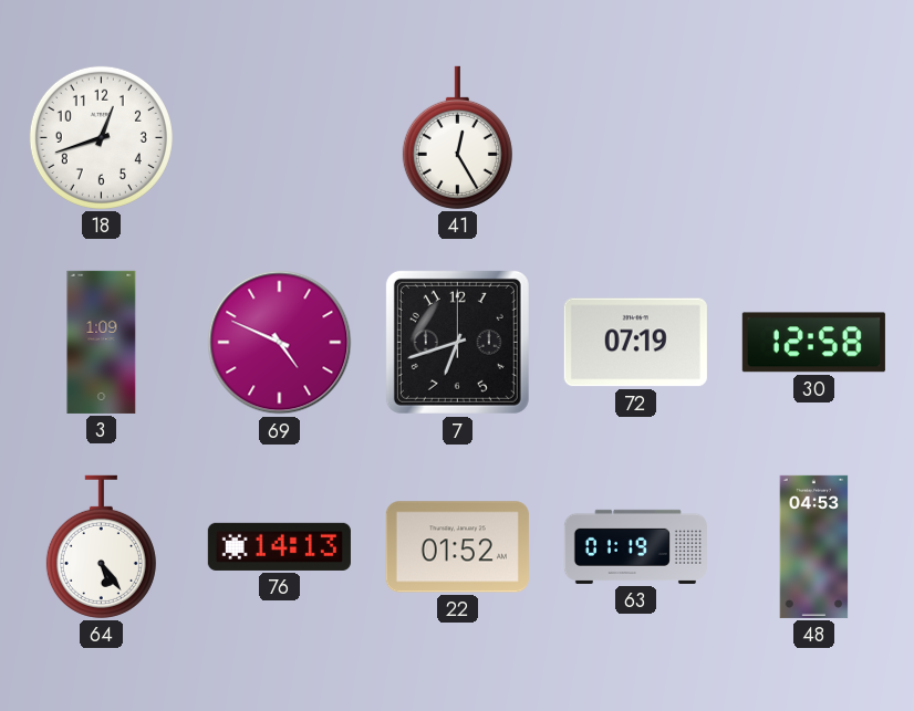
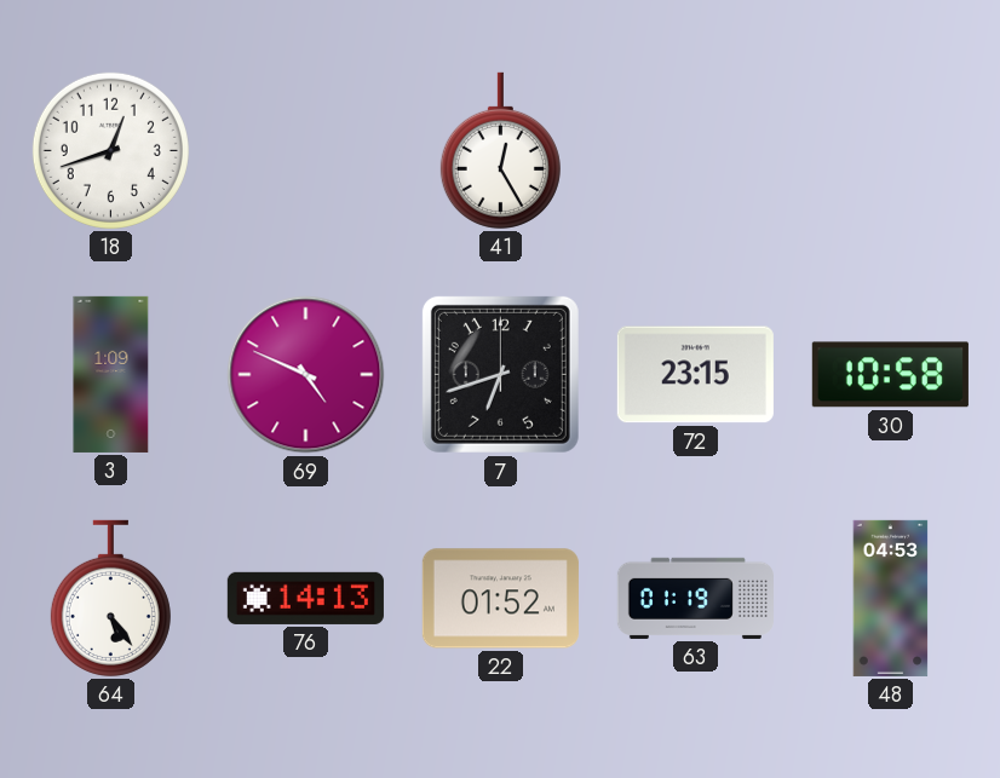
72: 07:19 -> 23:15 (695, 375)
30: 12:58 -> 10:58 (890, 375)
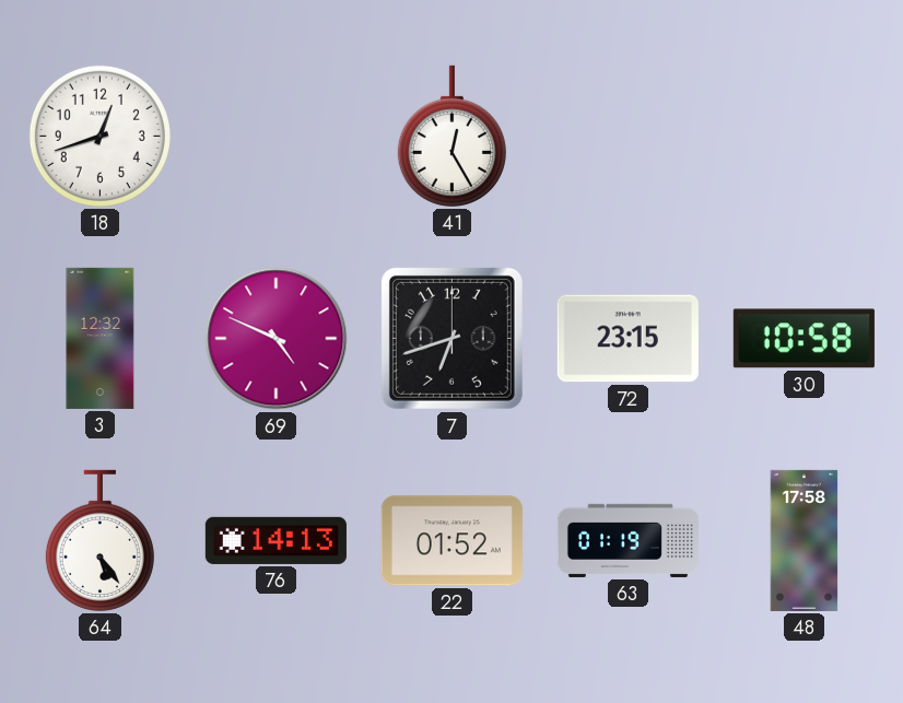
3: 1:09 -> 12:32 (101, 338)
48: 04:53 -> 17:58 (805, 540)
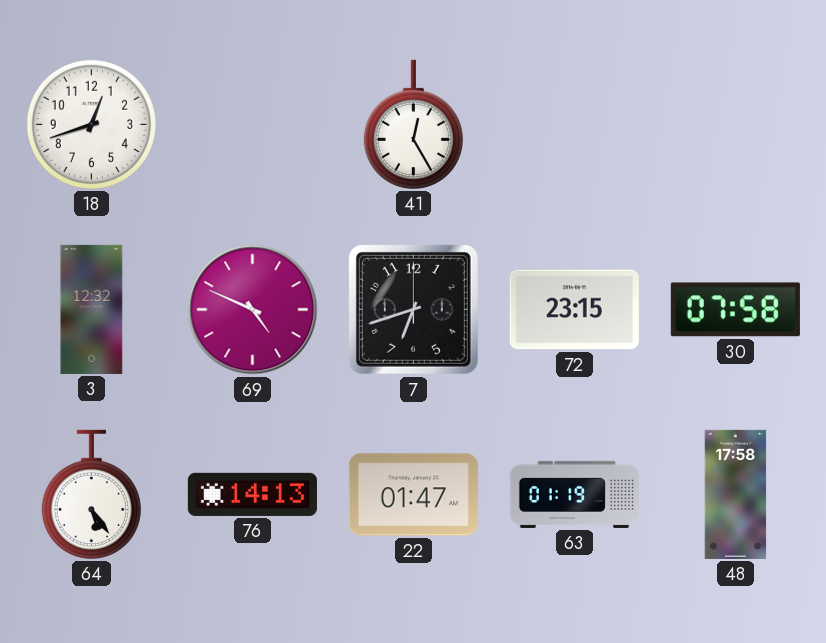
30: 10:58 -> 07:58 (735, 310)
22: 01:52 -> 01:47 (413, 495)
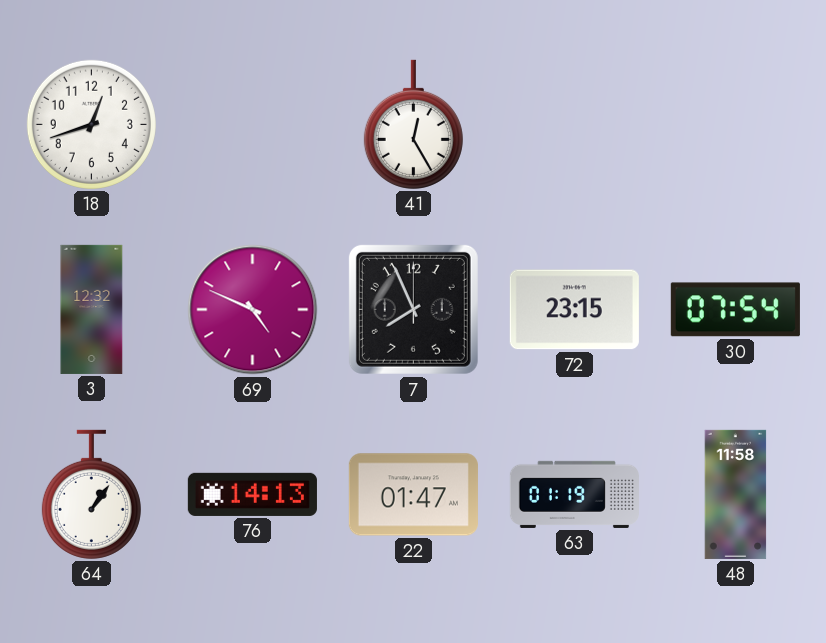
7: 6:42 -> 7:56 (413, 309)
30: 07:58 -> 07:54 (735, 310)
64: 5:24 -> 1:06 (91, 494)
48: 17:58 -> 11:58 (736, 494)
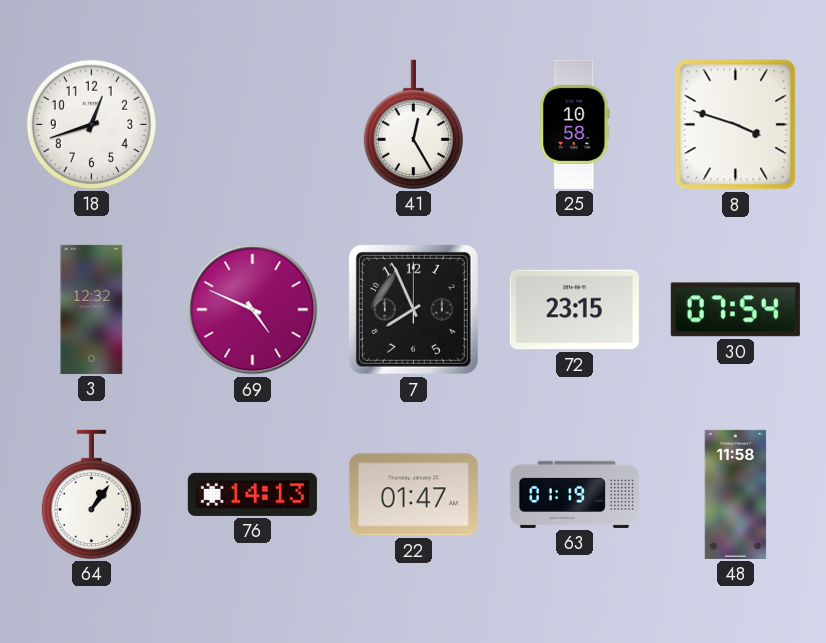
25: none -> 10:58 (575, 124)
8: none -> 3:48 (736, 125)
